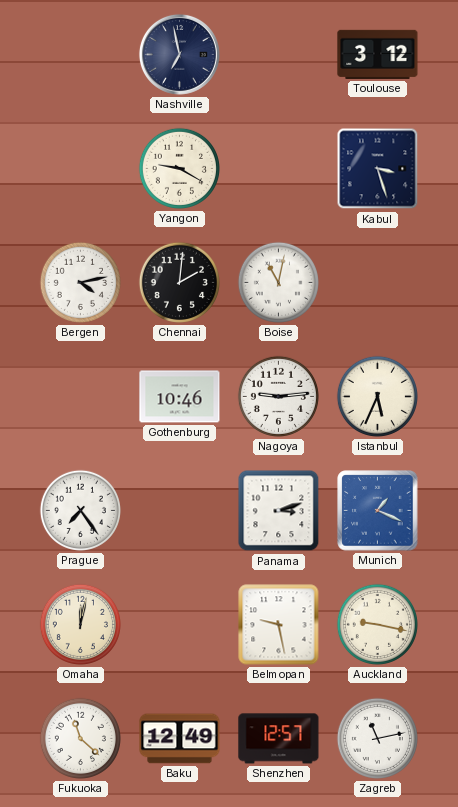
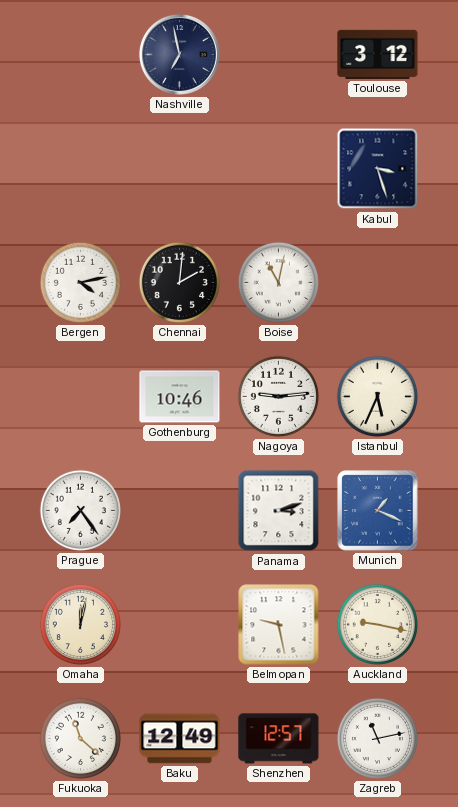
Yangon: 9:20 -> none (179, 168)
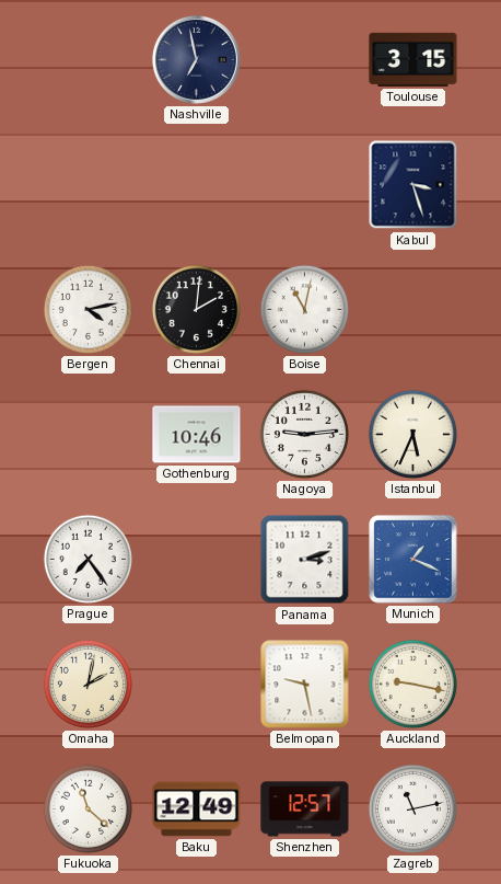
Toulouse: 3:12 -> 3:15 (413, 59)
Omaha: 12:02 -> 2:02 (88, 684)
